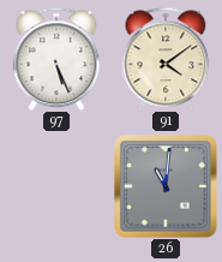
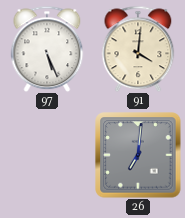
91: 4:09 -> 4:01 (138, 49)
26: 11:01 -> 7:01 (138, 155)
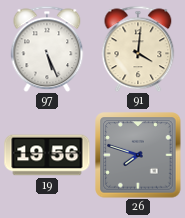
19: none -> 19:56 (47, 155)
26: 7:01 -> 7:48 (138, 155)
